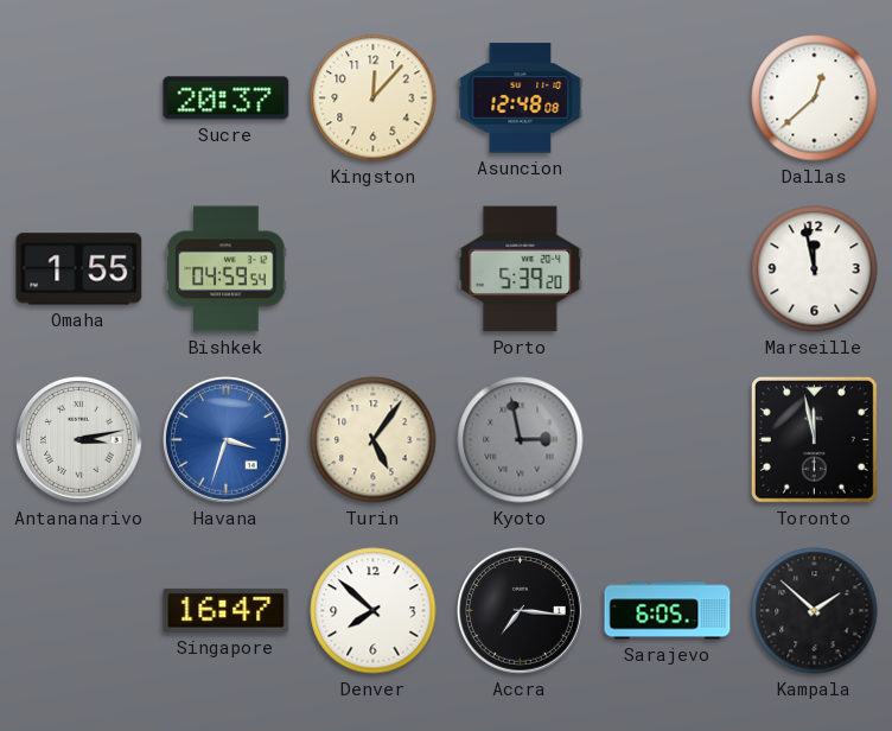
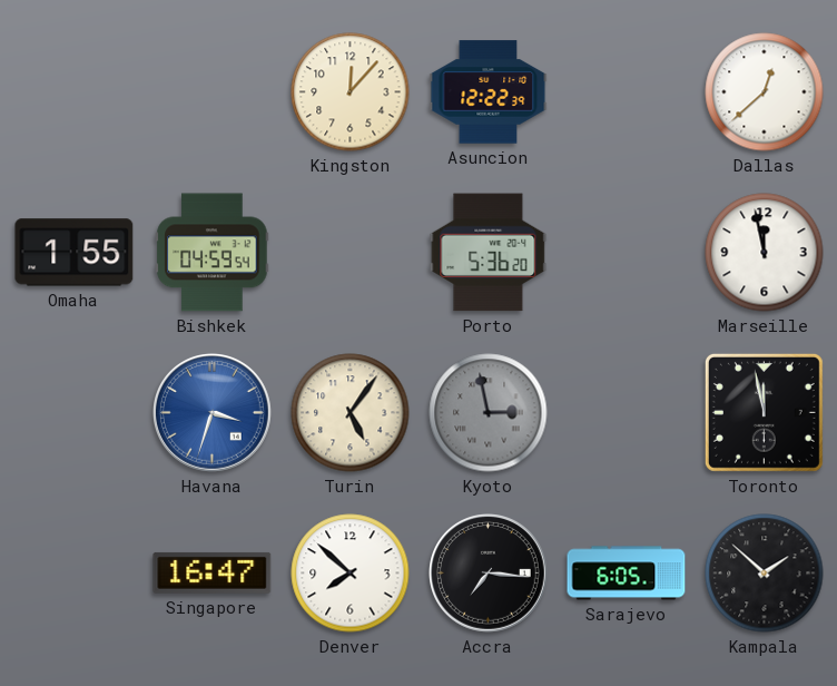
Sucre: 20:37 -> none (227, 98)
Asuncion: 12:48 -> 12:22 (489, 92)
Porto: 5:39 -> 5:36 (489, 253)
Antananarivo: 3:13 -> none (79, 440)
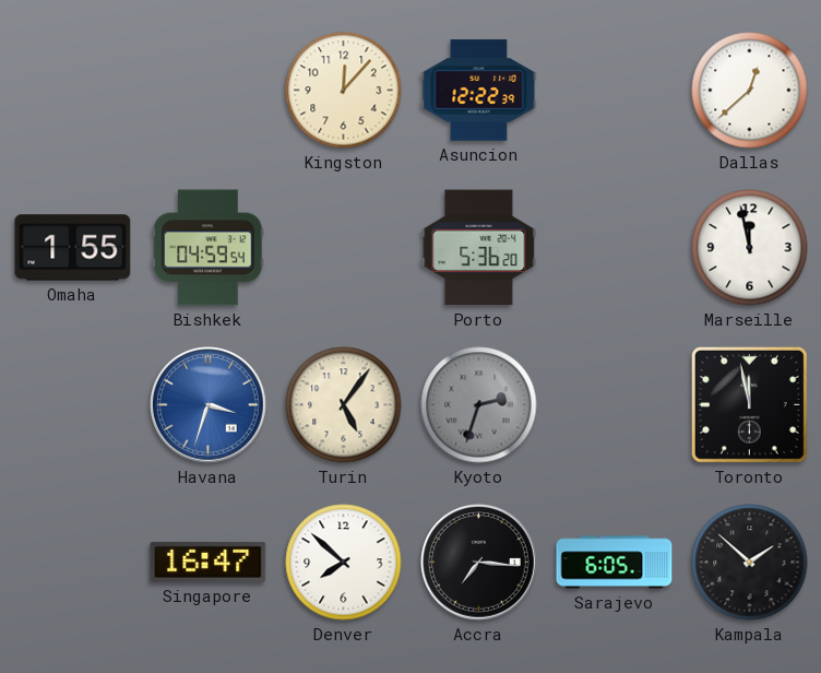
Kyoto: 2:58 -> 2:33 (479, 405)
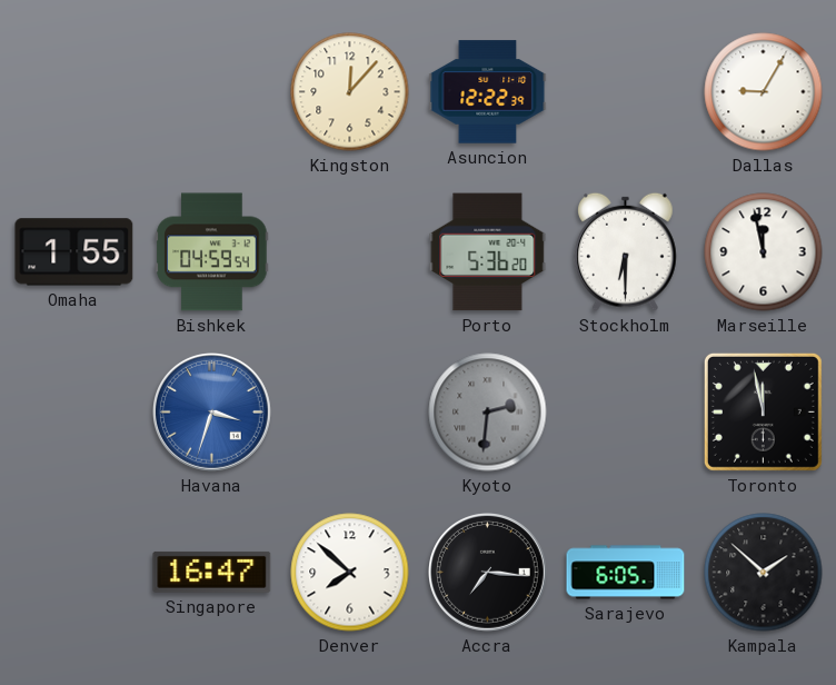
Dallas: 12:38 -> 9:05 (764, 92)
Stockholm: none -> 6:30 (626, 251)
Turin: 5:06 -> none (344, 405)
Kyoto: 2:33 -> 2:31 (488, 413)
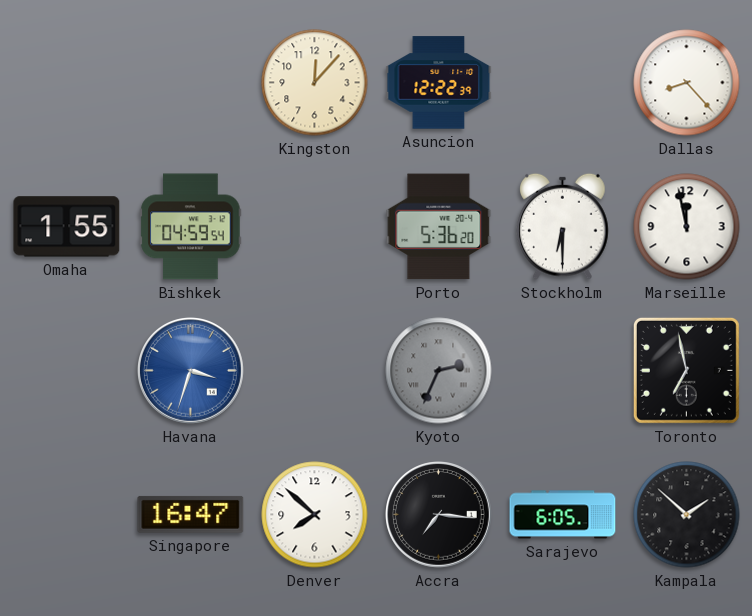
Dallas: 9:05 -> 8:23 (687, 83)
Kyoto: 2:31 -> 2:34 (439, 371)
Toronto: 11:58 -> 6:58 (686, 370)
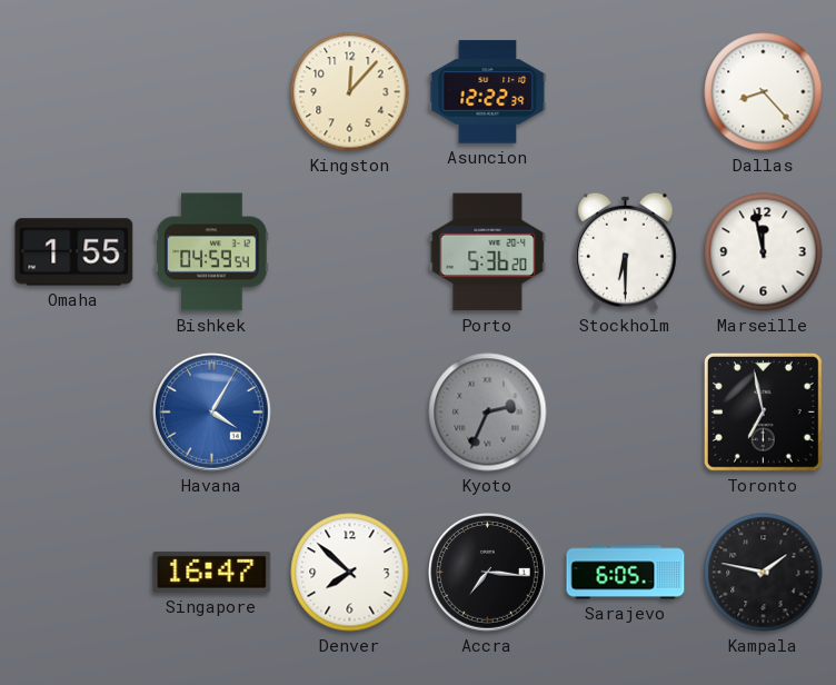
Havana: 3:33 -> 4:05 (212, 413)
Kampala: 1:52 -> 1:47 (764, 573)
